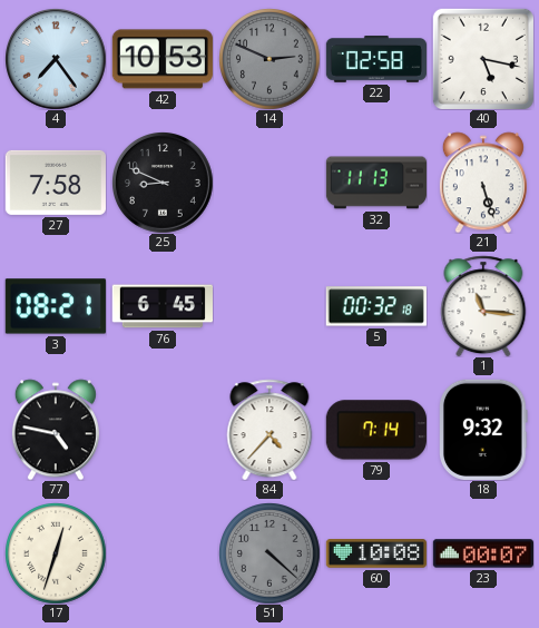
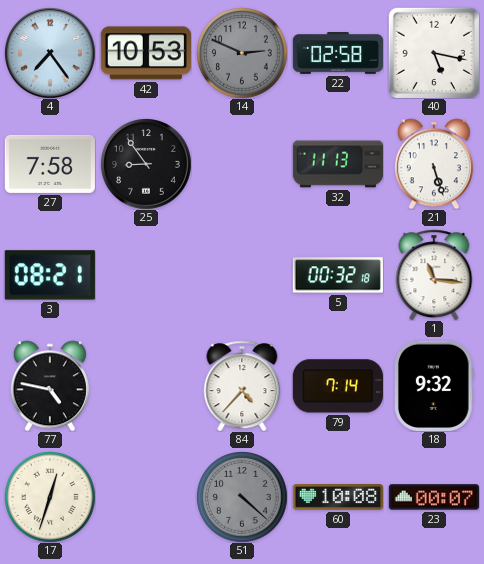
25: 8:49 -> 8:54 (146, 164)
76: 6:45 -> none (161, 306)
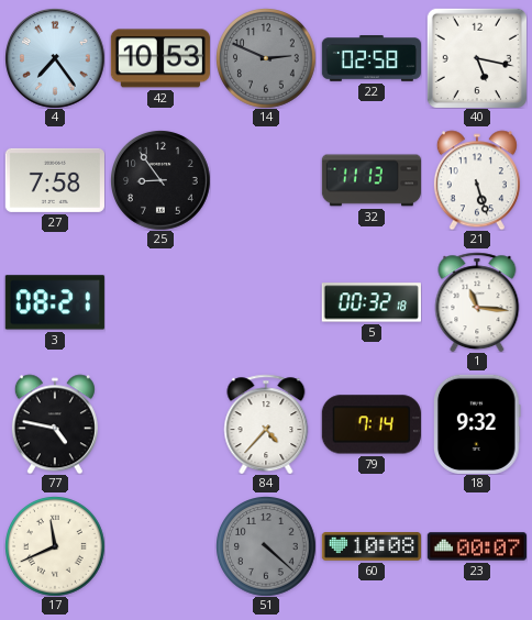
17: 12:33 -> 11:41 (55, 546)
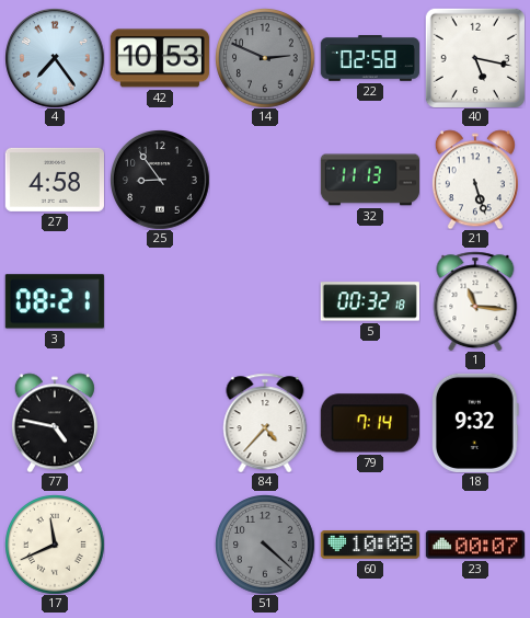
27: 7:58 -> 4:58 (55, 180)
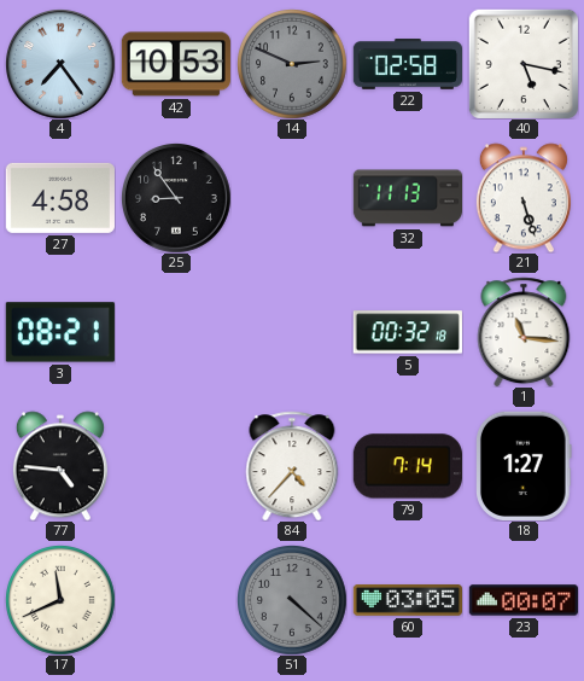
77: 4:47 -> 4:46 (60, 466)
18: 9:32 -> 1:27 (525, 466)
60: 10:08 -> 03:05 (407, 601)
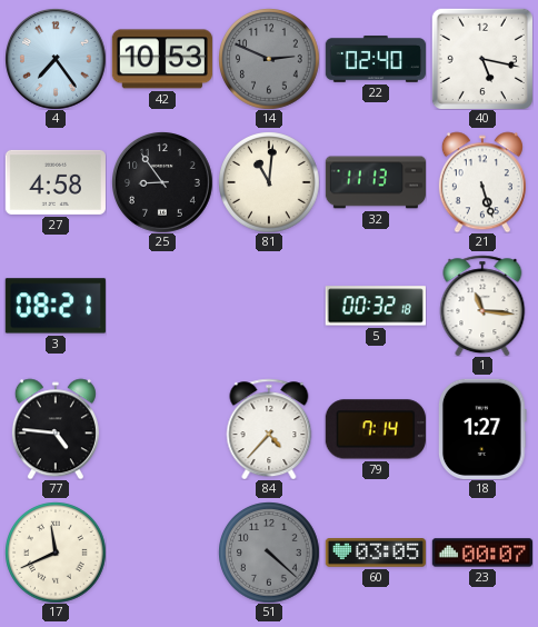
22: 02:58 -> 02:40 (375, 60)
81: none -> 11:01 (269, 182)
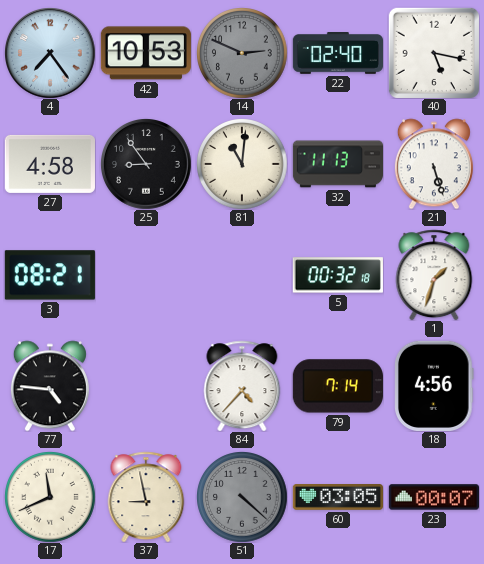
1: 11:16 -> 1:33 (434, 275)
18: 1:27 -> 4:56 (435, 386)
37: none -> 8:58 (146, 497)
